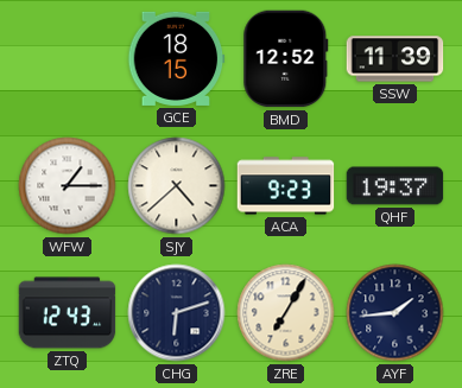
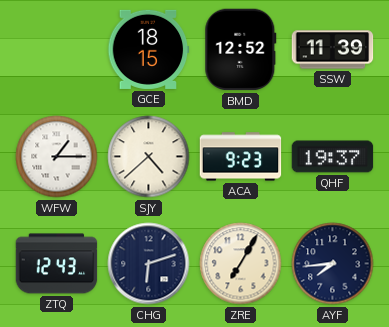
AYF: 1:44 -> 7:44 (333, 264)
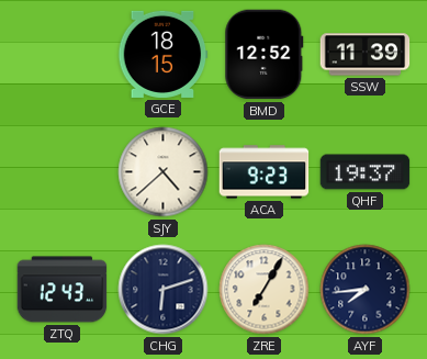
WFW: 1:15 -> none (57, 157)
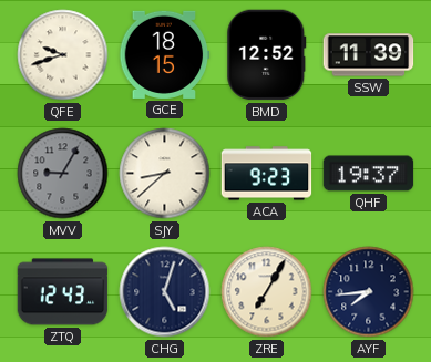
QFE: none -> 9:42 (63, 55)
MVV: none -> 9:05 (63, 174)
SJY: 4:38 -> 8:38 (165, 174)
CHG: 6:12 -> 5:03 (165, 292)
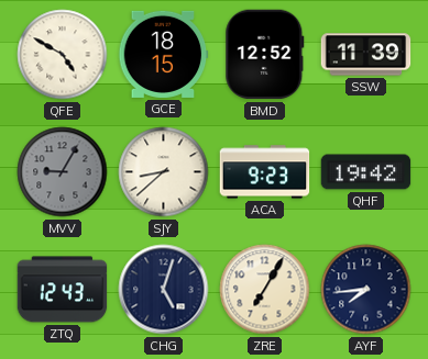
QFE: 9:42 -> 4:50 (63, 55)
QHF: 19:37 -> 19:42 (366, 172)
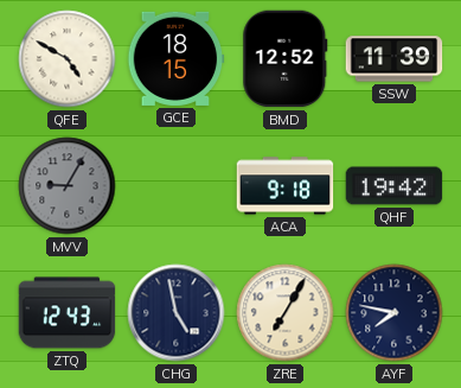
SJY: 8:38 -> none (164, 172)
ACA: 9:23 -> 9:18 (286, 186)
CHG: 5:03 -> 4:58 (177, 313)
AYF: 7:44 -> 7:47 (395, 313)
